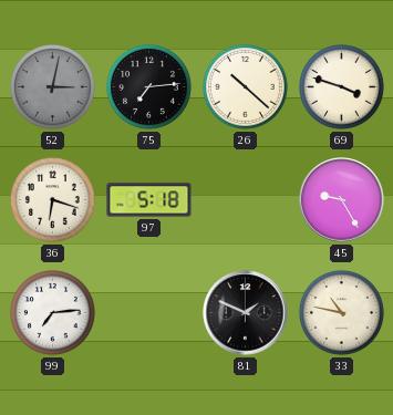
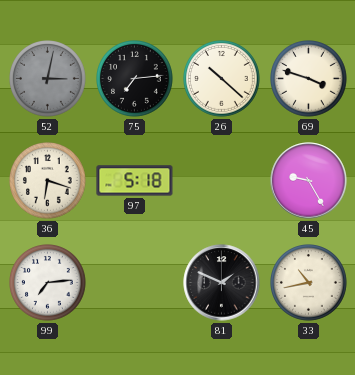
33: 10:47 -> 10:43 (309, 283)
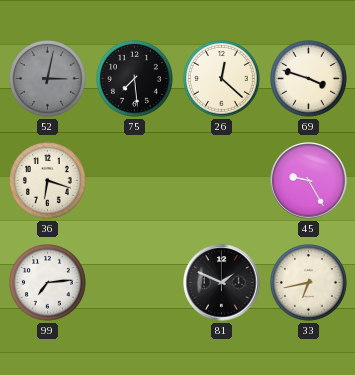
75: 7:14 -> 7:29 (135, 79)
26: 10:22 -> 12:22 (222, 79)
97: 5:18 -> none (135, 181)
33: 10:43 -> 6:43 (309, 283)
